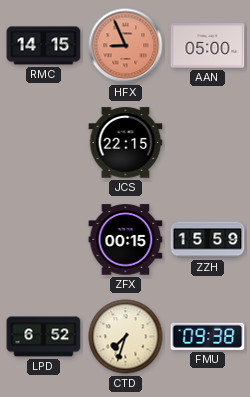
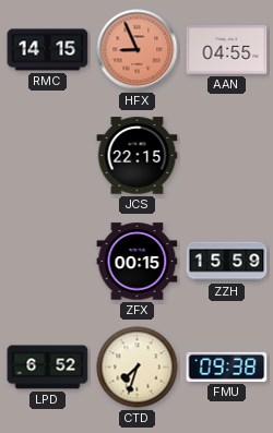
AAN: 05:00 -> 04:55 (227, 50)
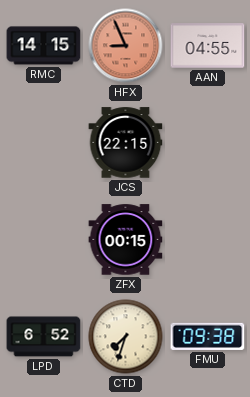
ZZH: 15:59 -> none (227, 262)
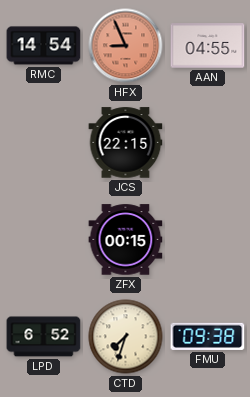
RMC: 14:15 -> 14:54 (44, 46)
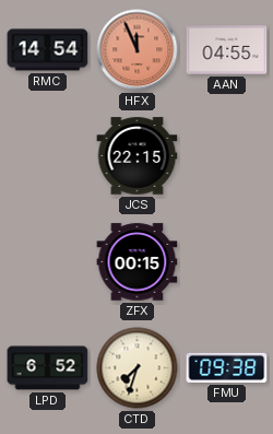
HFX: 8:56 -> 11:56 (138, 50)
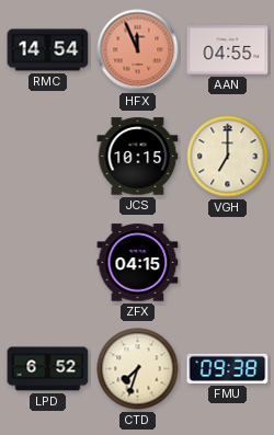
JCS: 22:15 -> 10:15 (138, 157)
VGH: none -> 7:00 (228, 157)
ZFX: 00:15 -> 04:15 (138, 263)
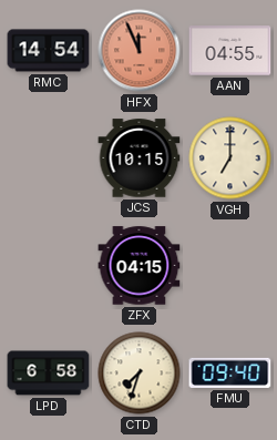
LPD: 6:52 -> 6:58 (49, 374)
FMU: 09:38 -> 09:40 (230, 372)
